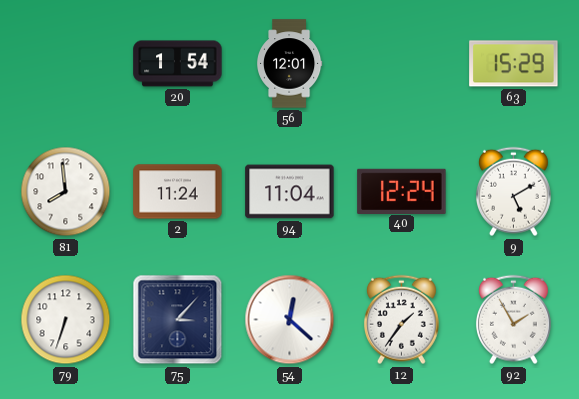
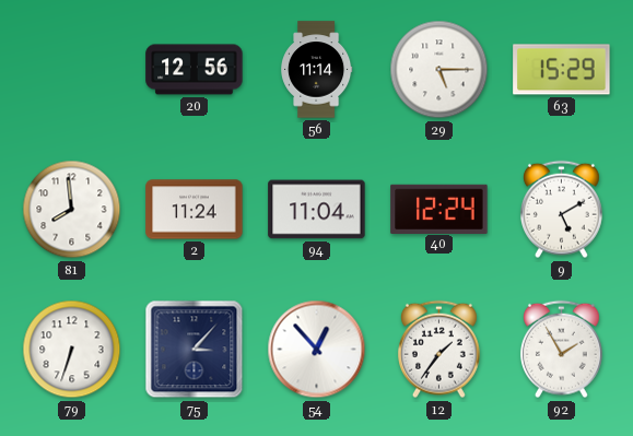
20: 1:54 -> 12:56 (195, 70)
56: 12:01 -> 11:14 (317, 70)
29: none -> 5:15 (439, 70)
54: 12:22 -> 12:53 (317, 350)
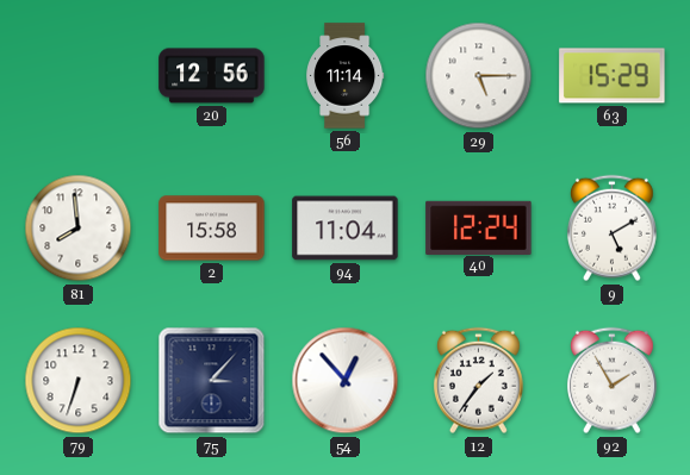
2: 11:24 -> 15:58 (212, 229)
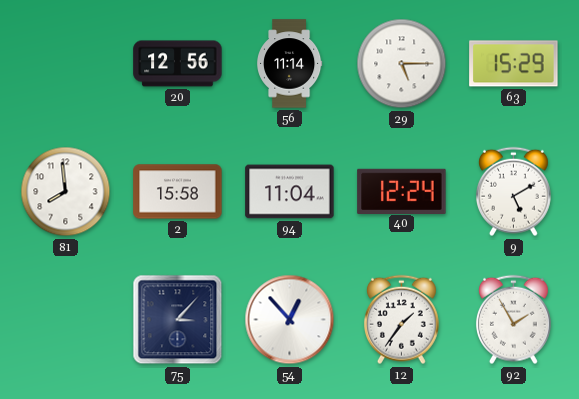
79: 6:33 -> none (79, 381)
